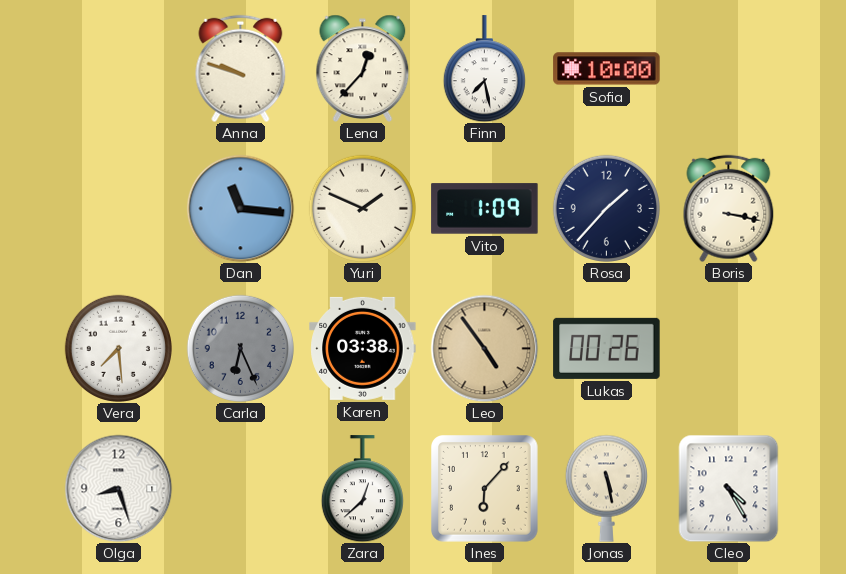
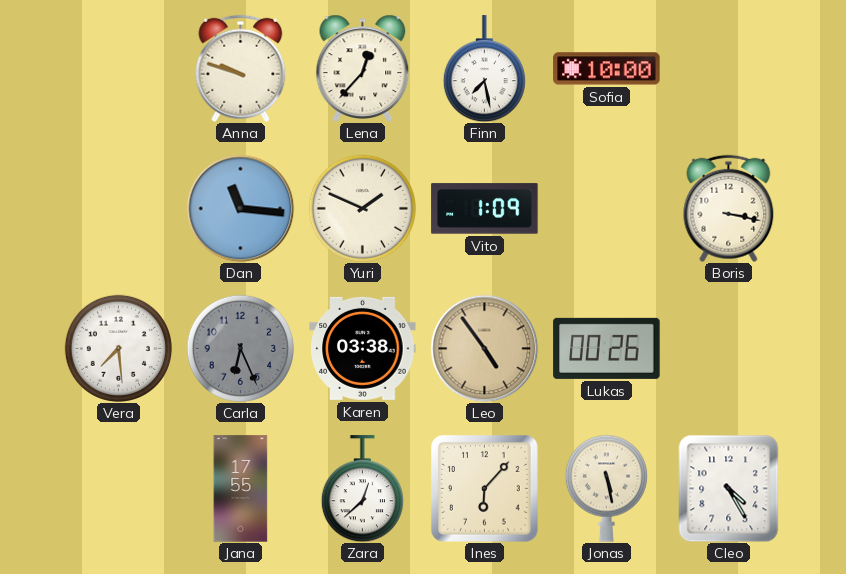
Rosa: 1:37 -> none (606, 208)
Olga: 8:27 -> none (118, 488)
Jana: none -> 17:55 (241, 489)
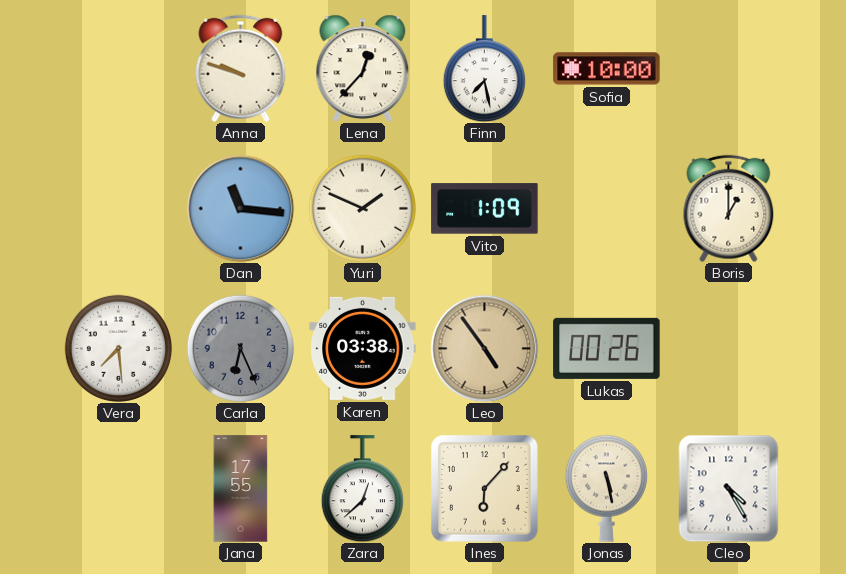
Boris: 3:17 -> 1:00 (729, 208)
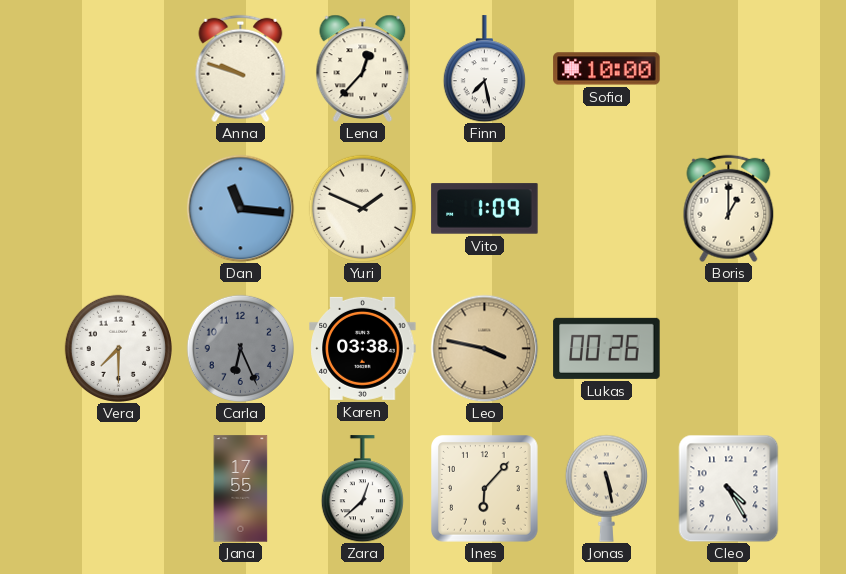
Vera: 7:29 -> 7:30 (118, 348)
Leo: 4:54 -> 3:47 (484, 348)
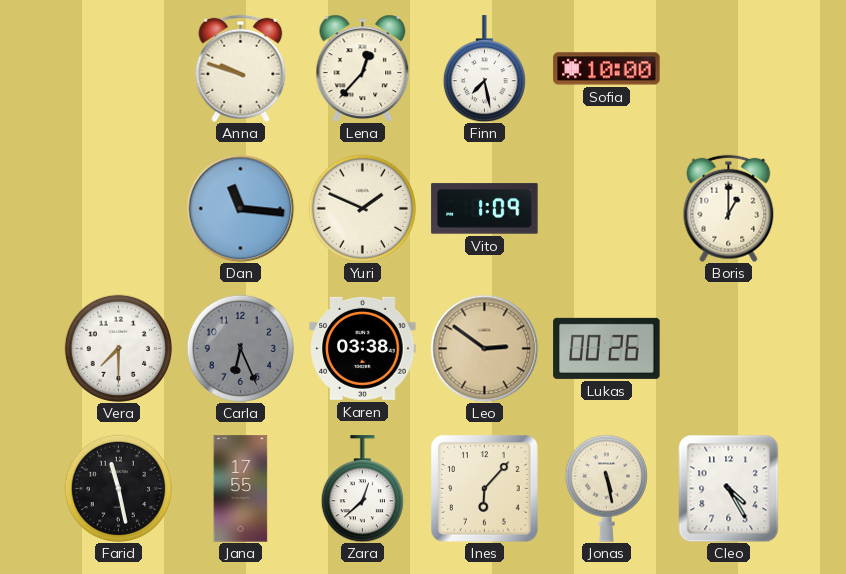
Leo: 3:47 -> 2:51 (484, 348)
Farid: none -> 11:28 (118, 488)
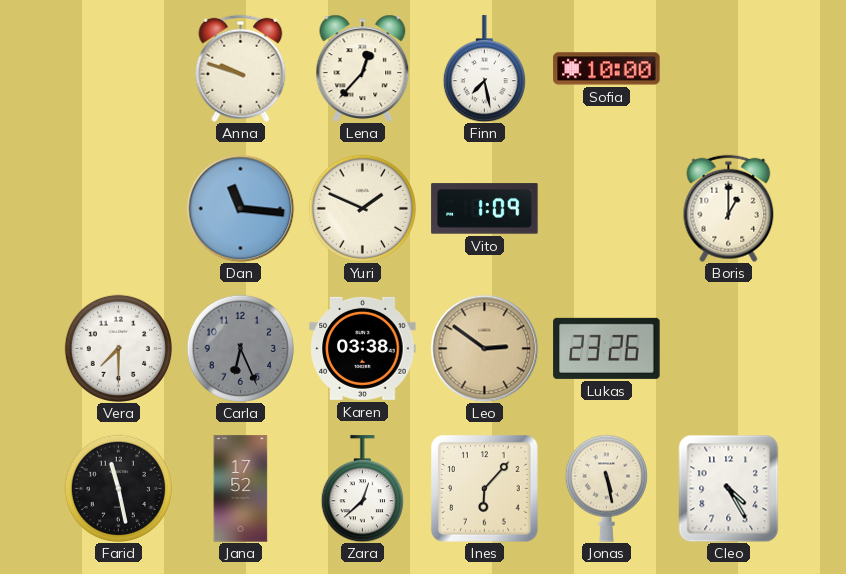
Lukas: 00:26 -> 23:26 (607, 348)
Jana: 17:55 -> 17:52 (241, 489)
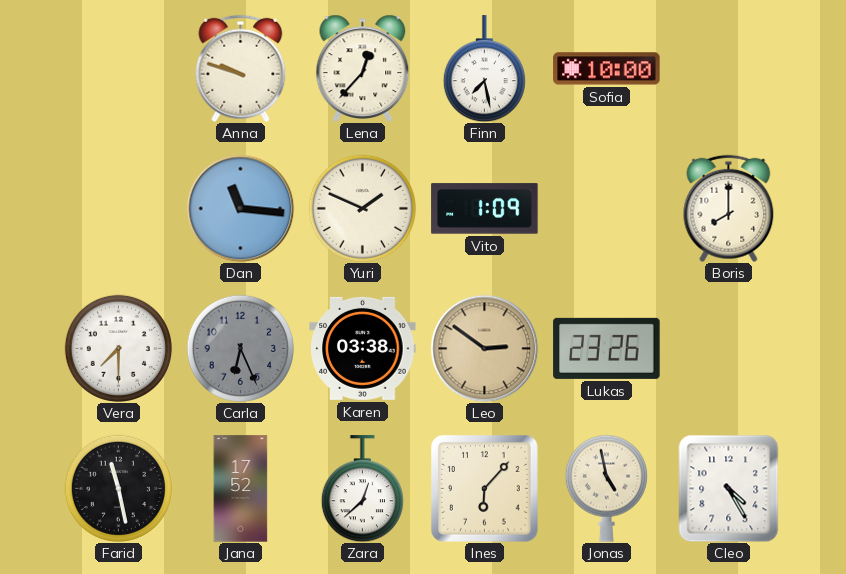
Boris: 1:00 -> 8:00 (729, 208)
Jonas: 5:28 -> 4:58 (606, 488)
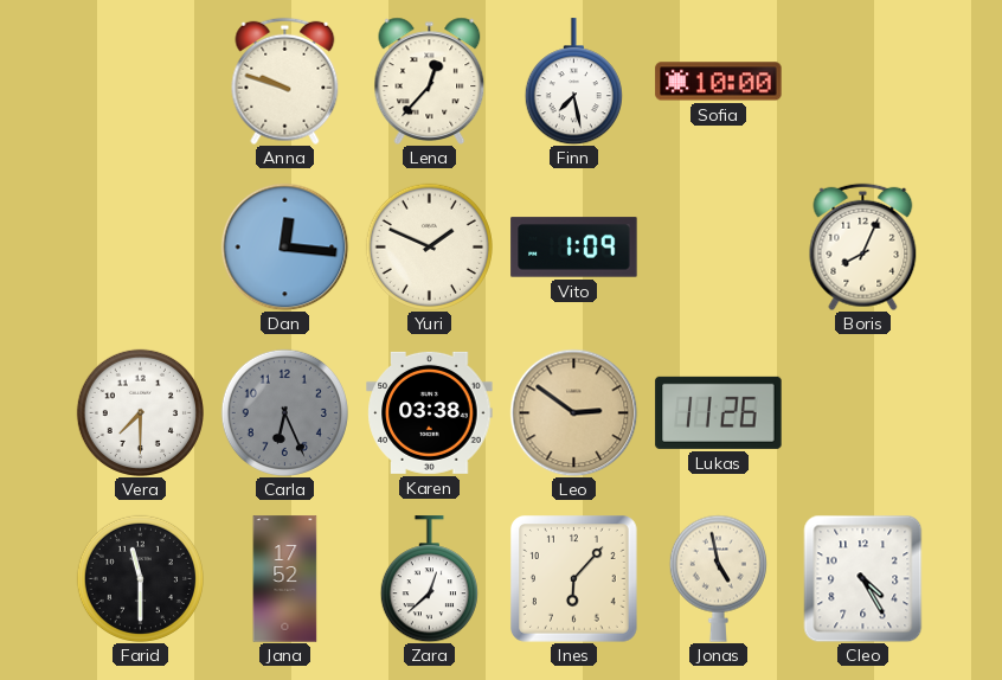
Dan: 11:16 -> 12:16 (284, 246)
Boris: 8:00 -> 8:04 (863, 246)
Lukas: 23:26 -> 11:26 (719, 412)
Farid: 11:28 -> 11:30 (140, 578)
